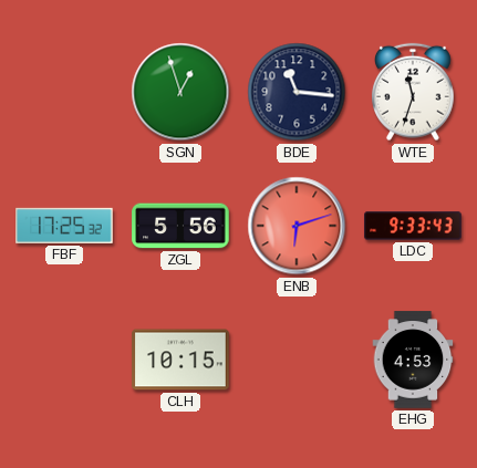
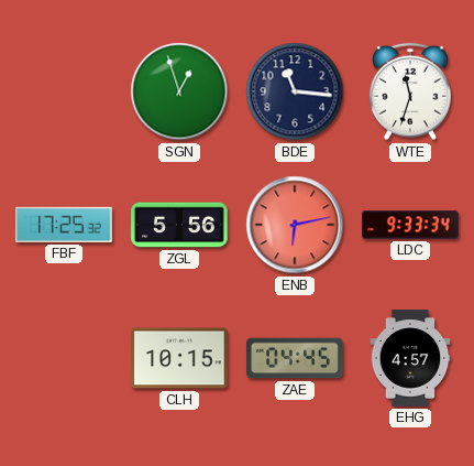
ENB: 6:12 -> 6:13 (295, 225)
LDC: 9:33:43 -> 9:33:34 (410, 225)
ZAE: none -> 04:45 (295, 358)
EHG: 4:53 -> 4:57 (410, 358)
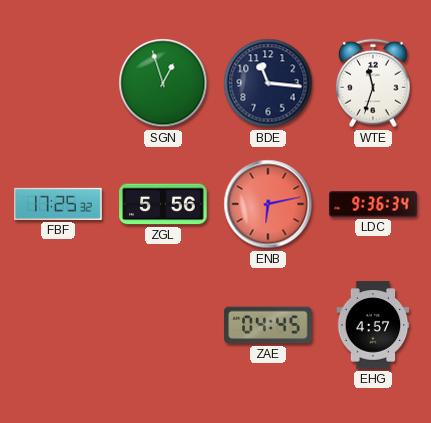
LDC: 9:33 -> 9:36 (373, 204)
CLH: 10:15 -> none (179, 358)
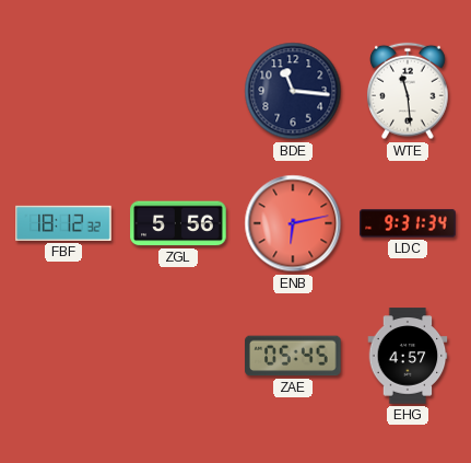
SGN: 12:57 -> none (163, 83)
WTE: 11:33 -> 11:29 (409, 91)
FBF: 17:25 -> 18:12 (63, 223)
LDC: 9:36 -> 9:31 (408, 223)
ZAE: 04:45 -> 05:45 (293, 356)
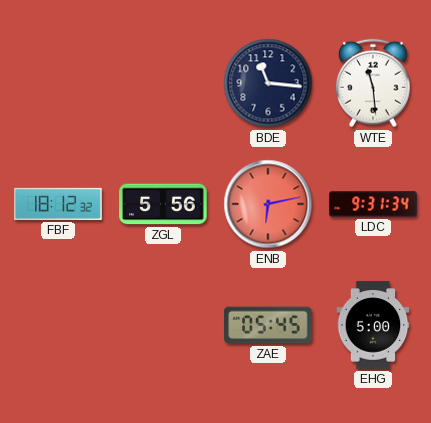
EHG: 4:57 -> 5:00 (373, 325)
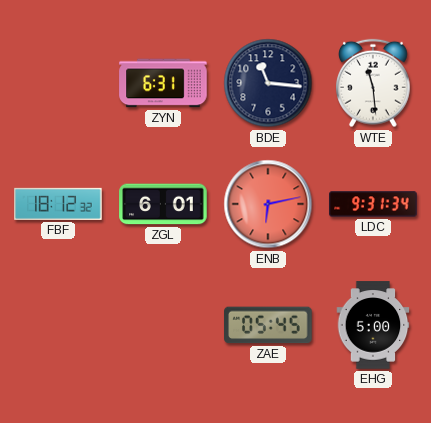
ZYN: none -> 6:31 (163, 83)
ZGL: 5:56 -> 6:01 (163, 204)
